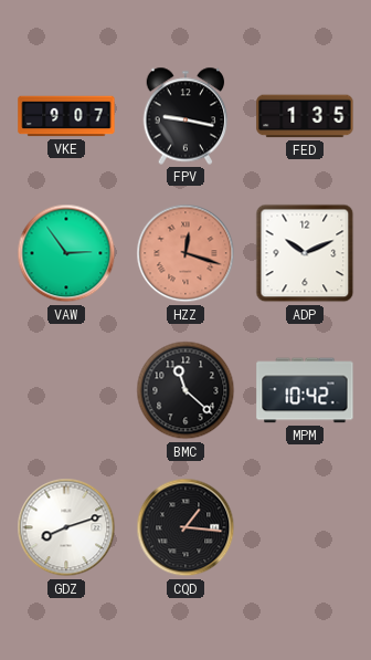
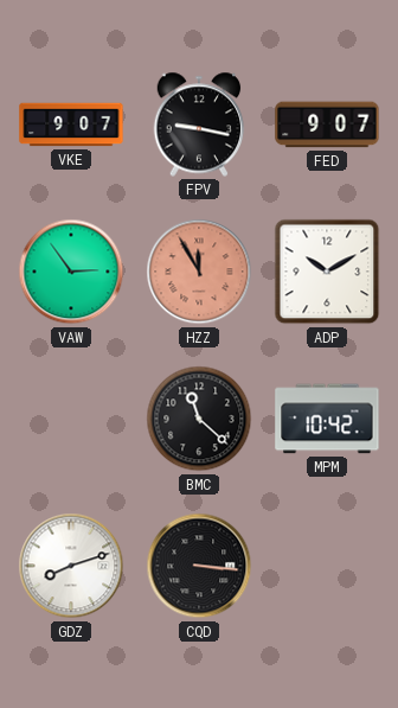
FED: 1:35 -> 9:07 (327, 125)
HZZ: 12:18 -> 11:55 (199, 272)
ADP: 10:11 -> 10:10 (327, 272)
CQD: 1:16 -> 3:16 (199, 566)
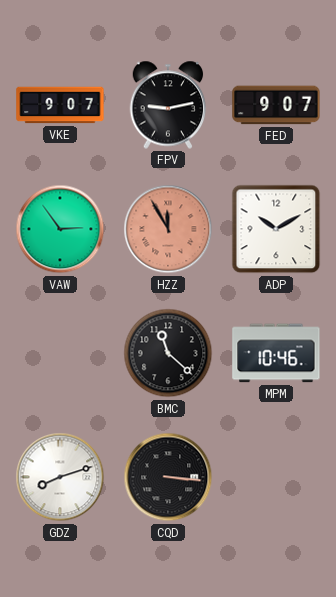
FPV: 9:17 -> 9:13 (168, 105)
MPM: 10:42 -> 10:46 (276, 353)
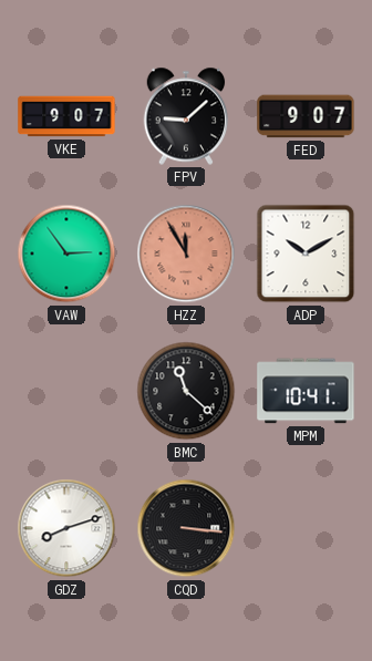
FPV: 9:13 -> 9:08 (186, 116)
MPM: 10:46 -> 10:41 (306, 391)
